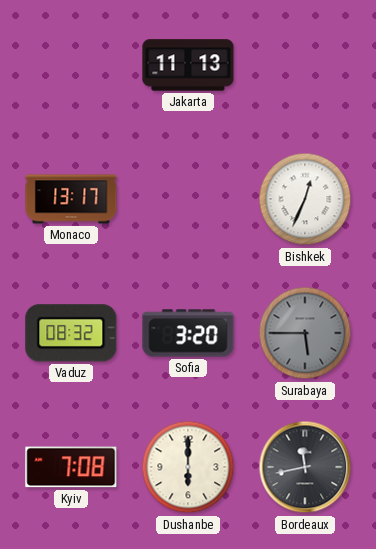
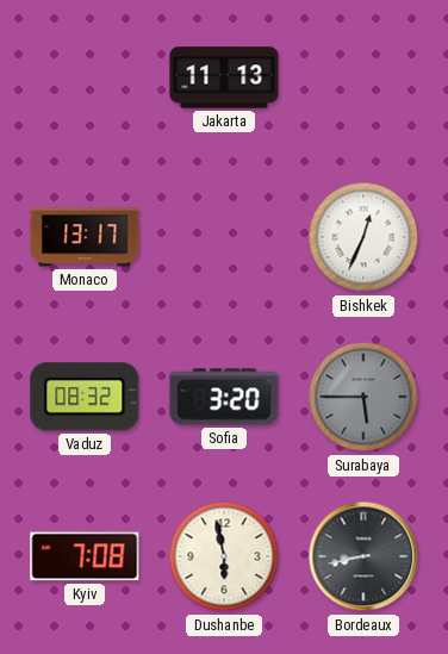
Dushanbe: 6:00 -> 5:58 (224, 556)
Bordeaux: 11:43 -> 8:43 (363, 556)
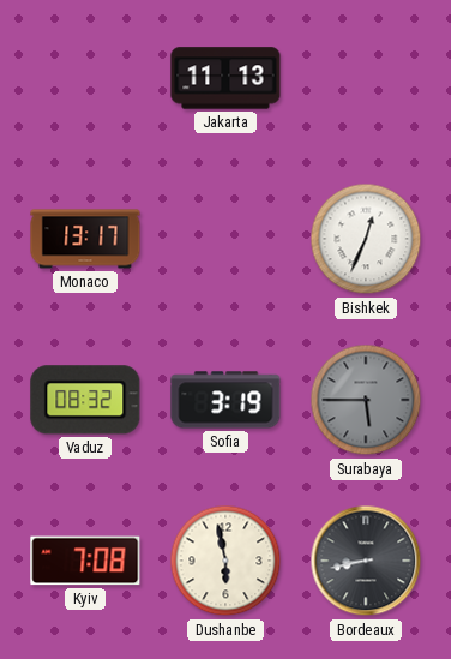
Sofia: 3:20 -> 3:19 (225, 400)
